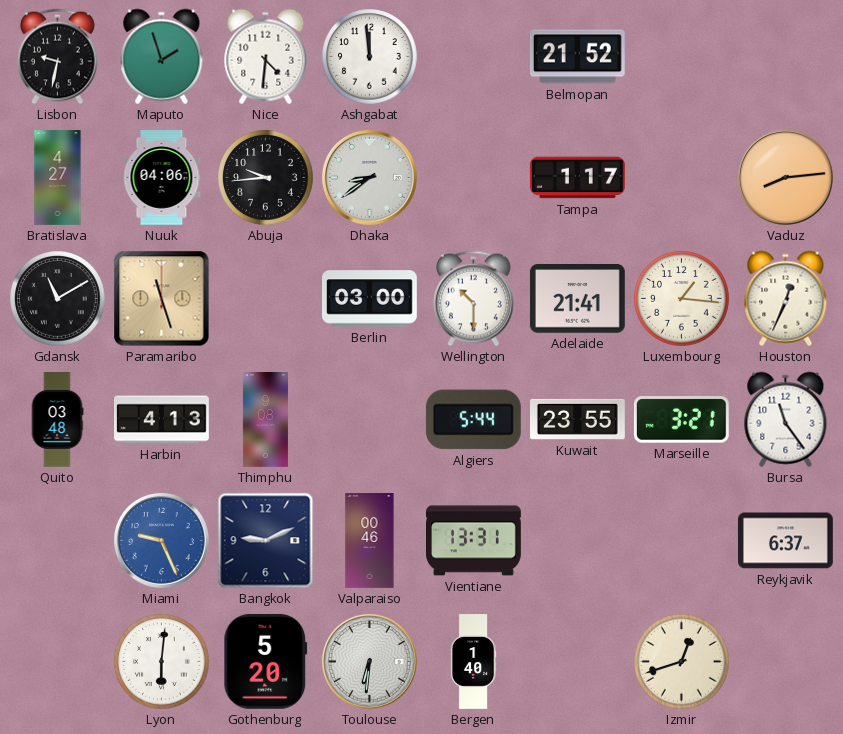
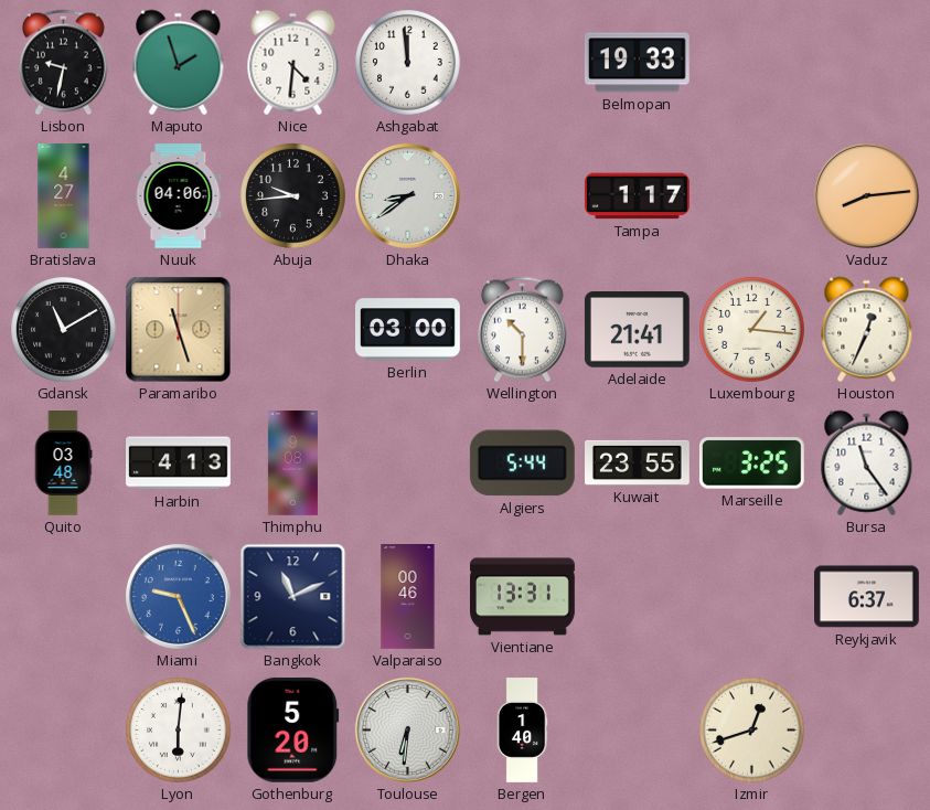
Belmopan: 21:52 -> 19:33 (637, 63)
Marseille: 3:21 -> 3:25 (751, 463)
Bangkok: 9:11 -> 11:11 (293, 597)
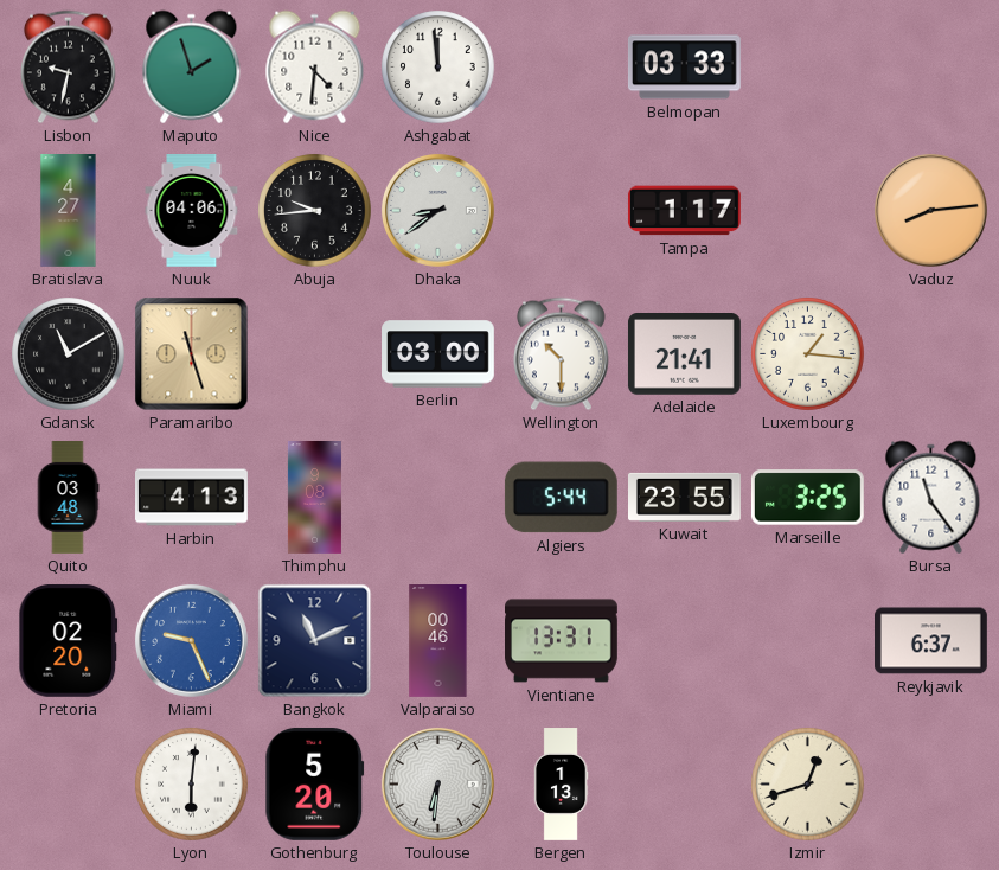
Belmopan: 19:33 -> 03:33 (684, 68)
Houston: 12:34 -> none (867, 330)
Pretoria: none -> 02:20 (69, 640)
Bergen: 1:40 -> 1:13 (561, 785)
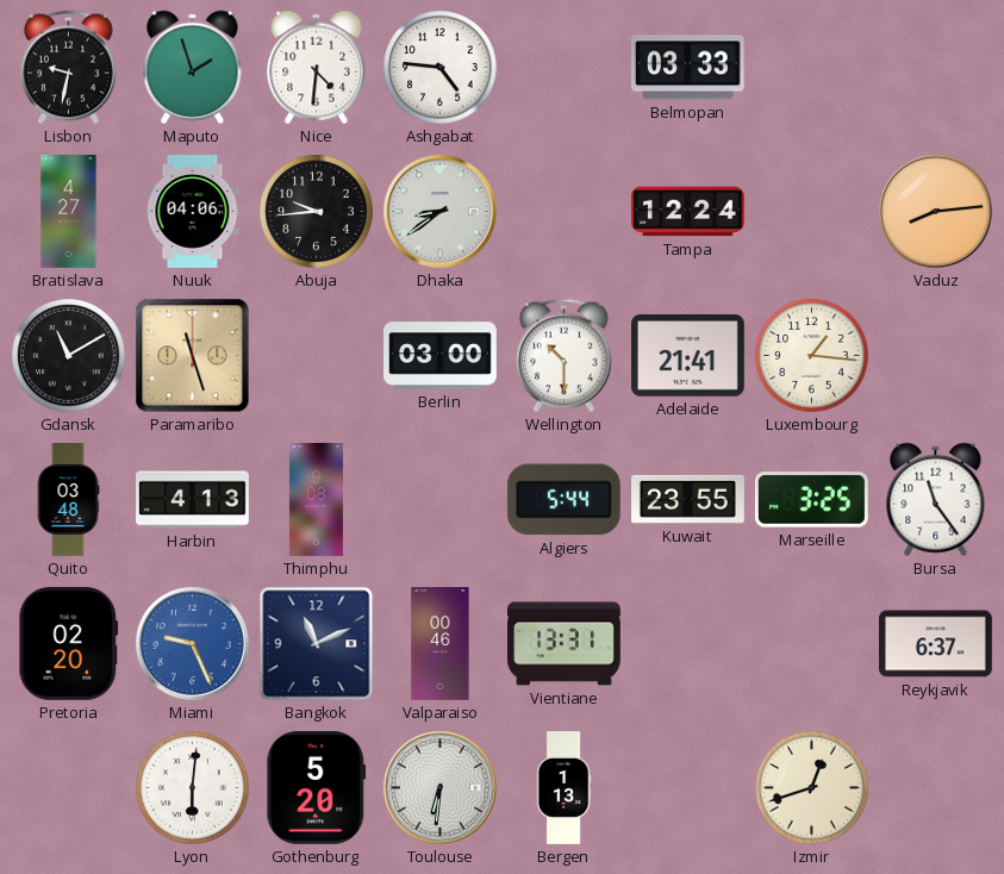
Ashgabat: 11:59 -> 4:46 (441, 68)
Tampa: 1:17 -> 12:24 (688, 212)
